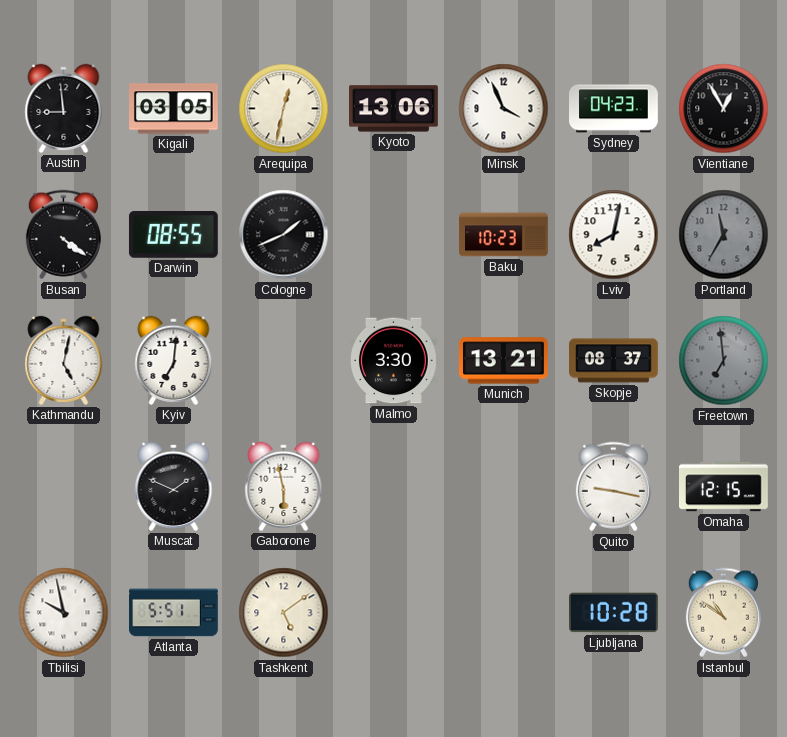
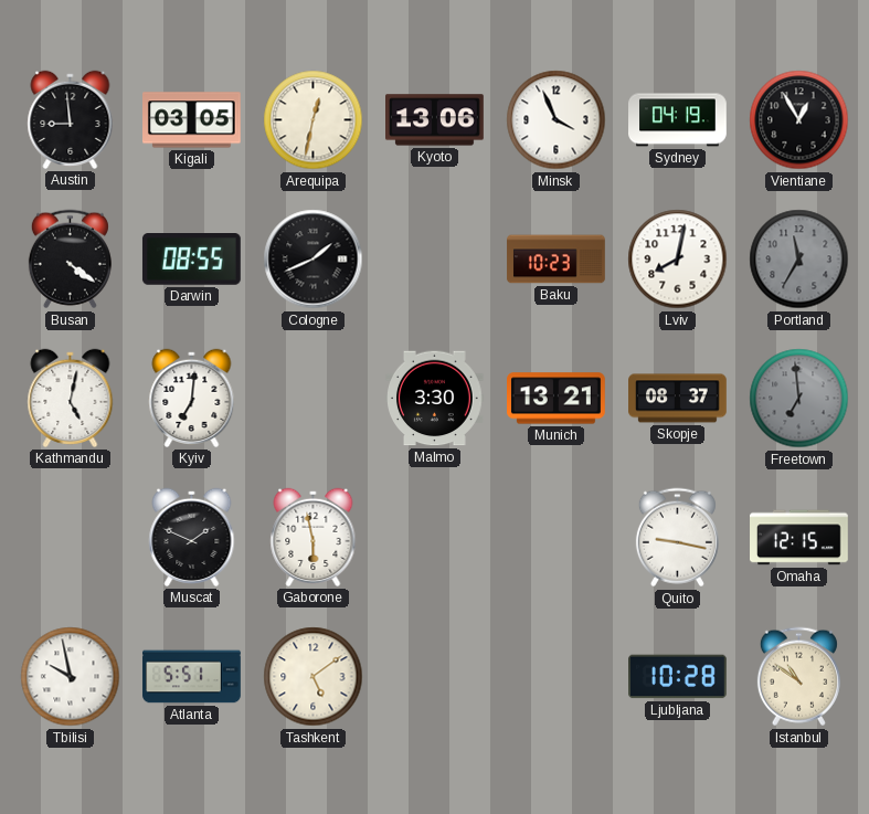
Sydney: 04:23 -> 04:19 (678, 120)
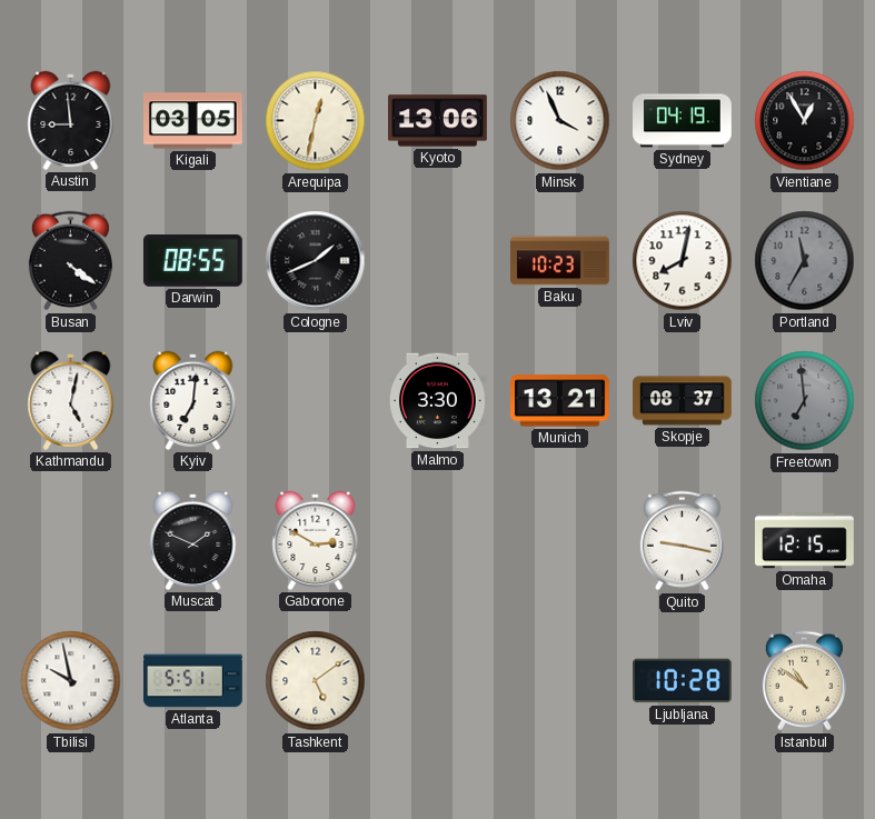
Gaborone: 5:58 -> 2:50 (316, 540)
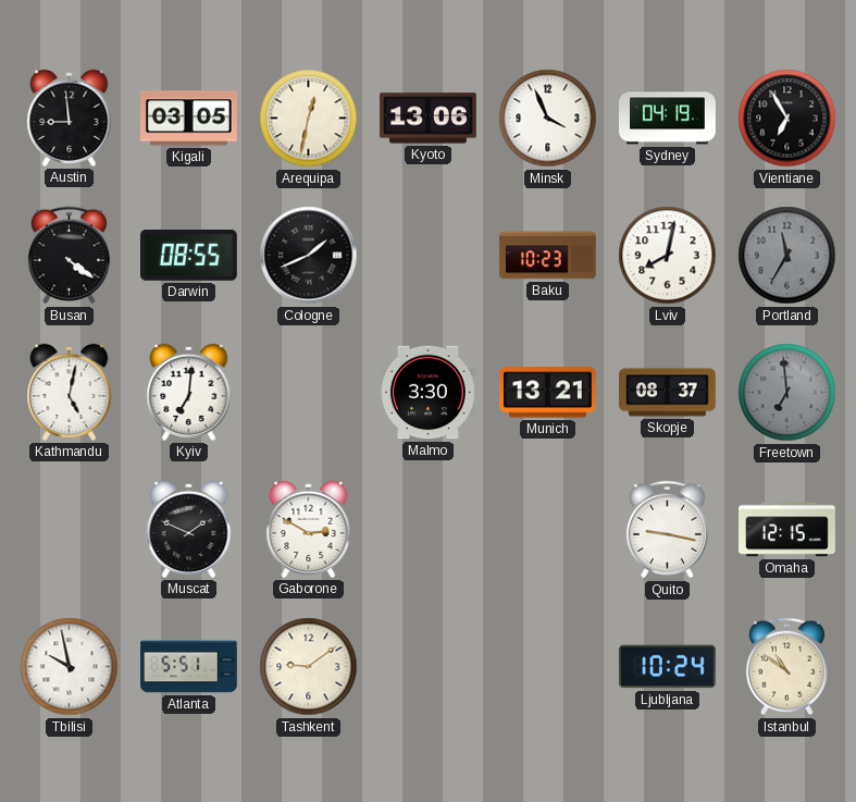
Vientiane: 12:55 -> 6:55 (787, 119)
Tashkent: 5:09 -> 9:09 (309, 667)
Ljubljana: 10:28 -> 10:24 (668, 667)
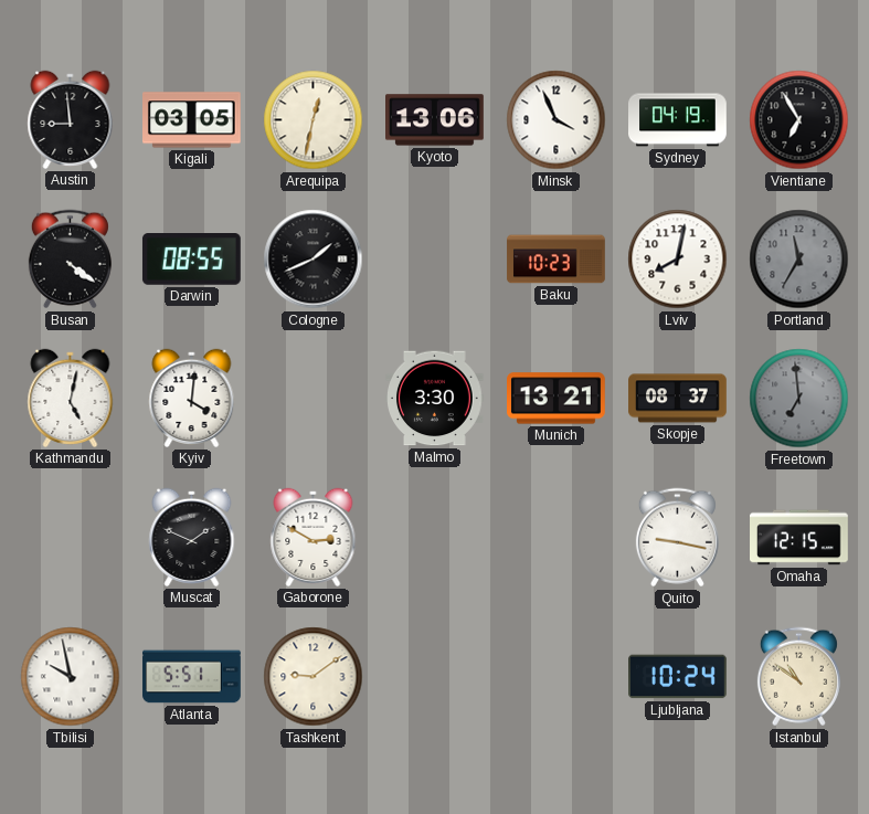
Kyiv: 7:01 -> 4:01 (192, 398)
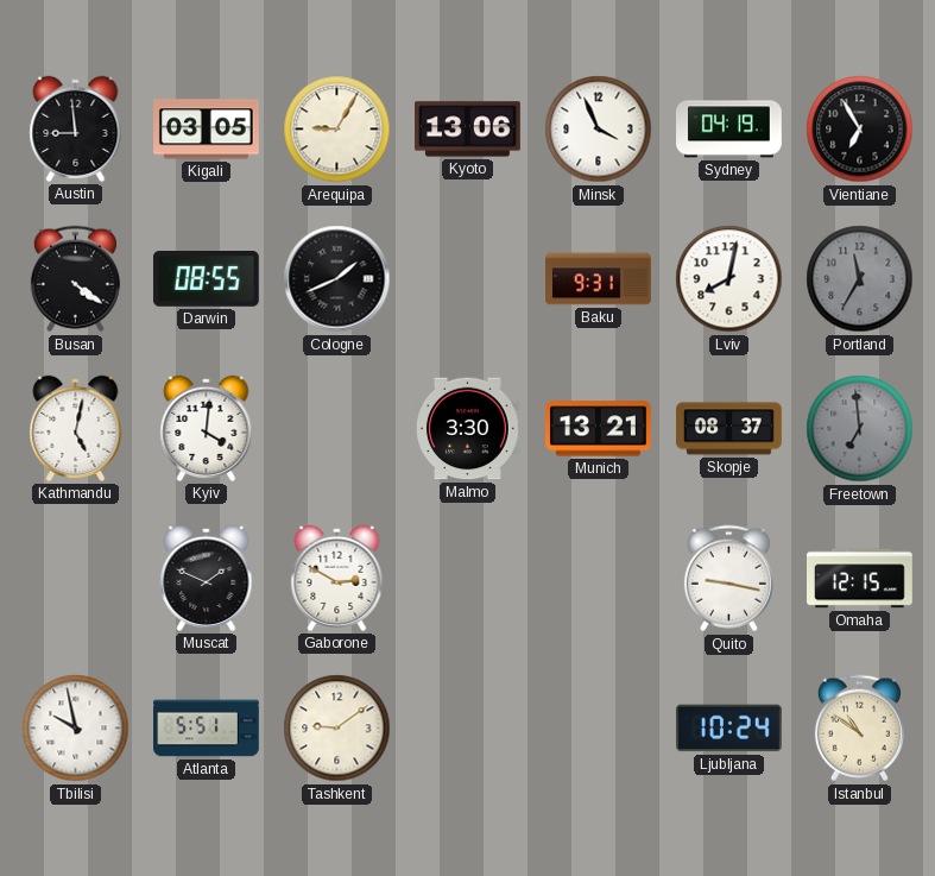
Arequipa: 12:32 -> 9:05 (337, 130)
Baku: 10:23 -> 9:31 (599, 279)
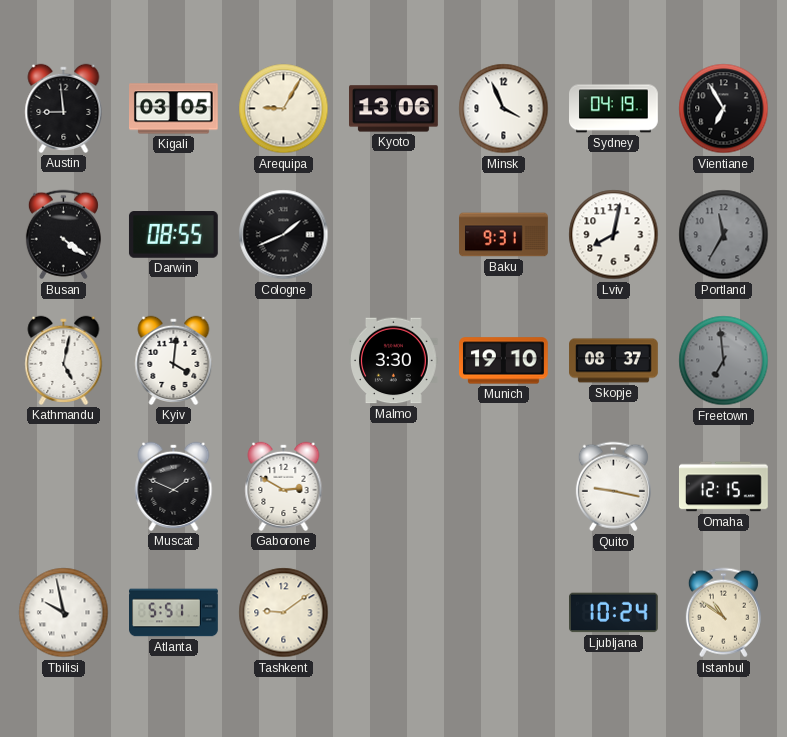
Munich: 13:21 -> 19:10 (504, 361)
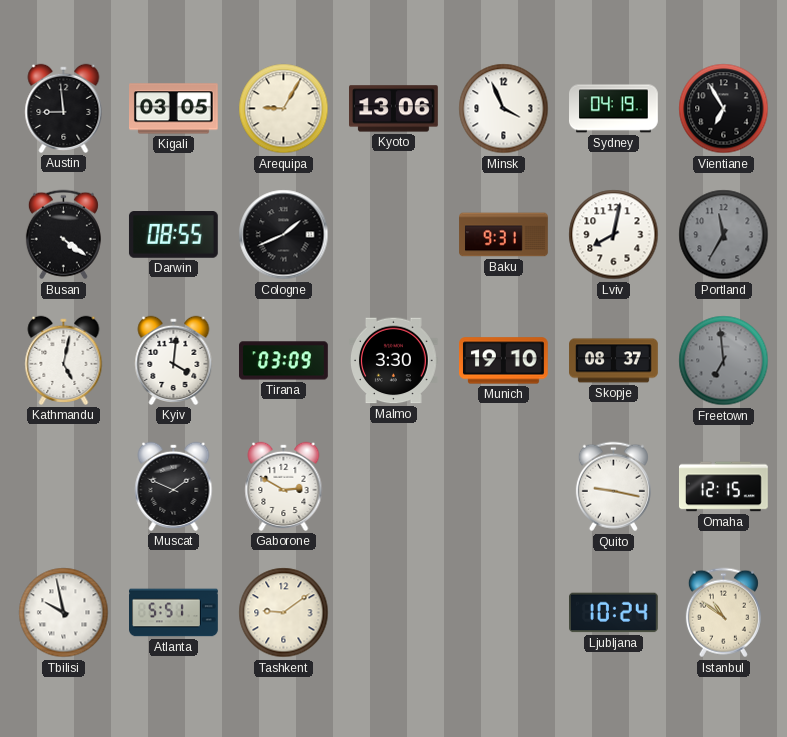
Tirana: none -> 03:09 (284, 361)
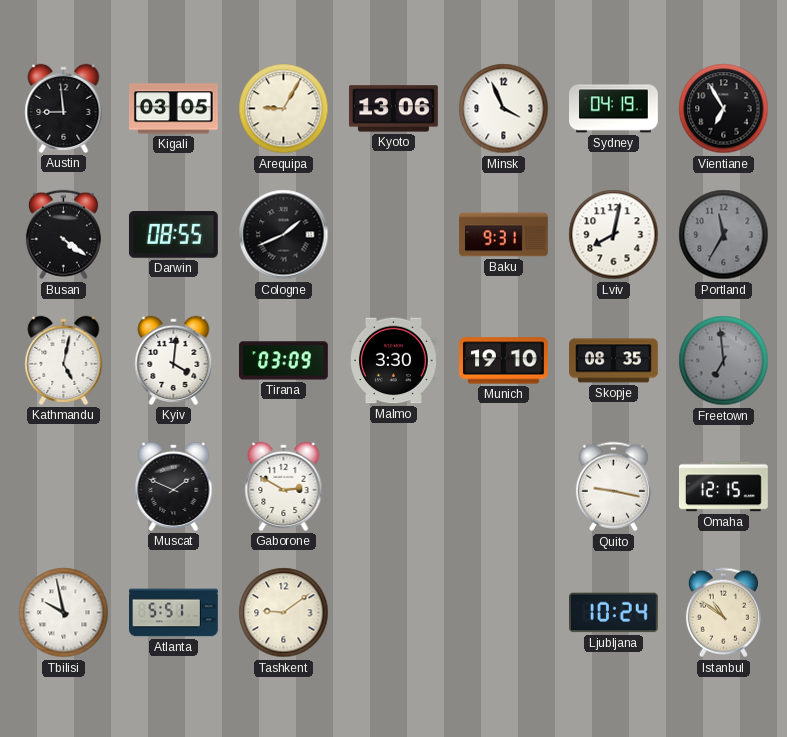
Skopje: 08:37 -> 08:35 (614, 361)
